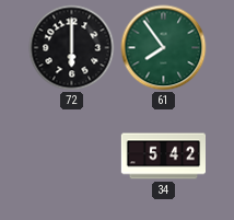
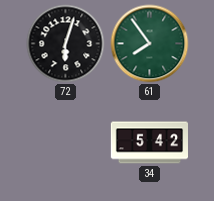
72: 6:00 -> 6:03 (66, 44)
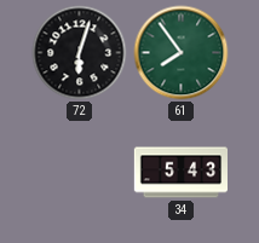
34: 5:42 -> 5:43 (180, 173)
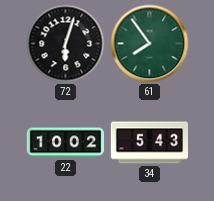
22: none -> 10:02 (66, 143)
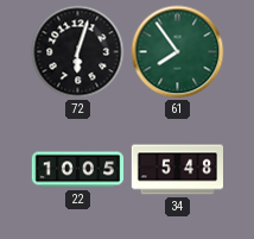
22: 10:02 -> 10:05 (78, 170)
34: 5:43 -> 5:48 (177, 170)
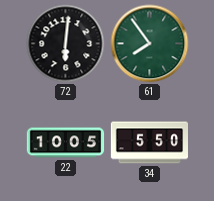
72: 6:03 -> 6:01 (66, 44)
34: 5:48 -> 5:50 (149, 143)
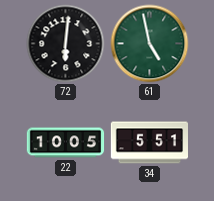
61: 7:54 -> 4:58 (150, 44)
34: 5:50 -> 5:51 (149, 143)
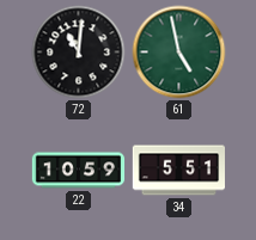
72: 6:01 -> 11:01 (79, 53)
22: 10:05 -> 10:59 (79, 171)
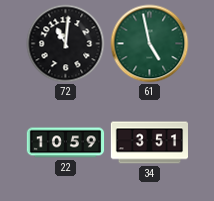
34: 5:51 -> 3:51 (149, 143)
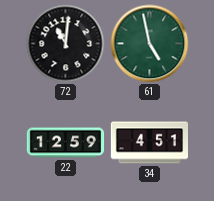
22: 10:59 -> 12:59 (66, 143)
34: 3:51 -> 4:51 (149, 143)
